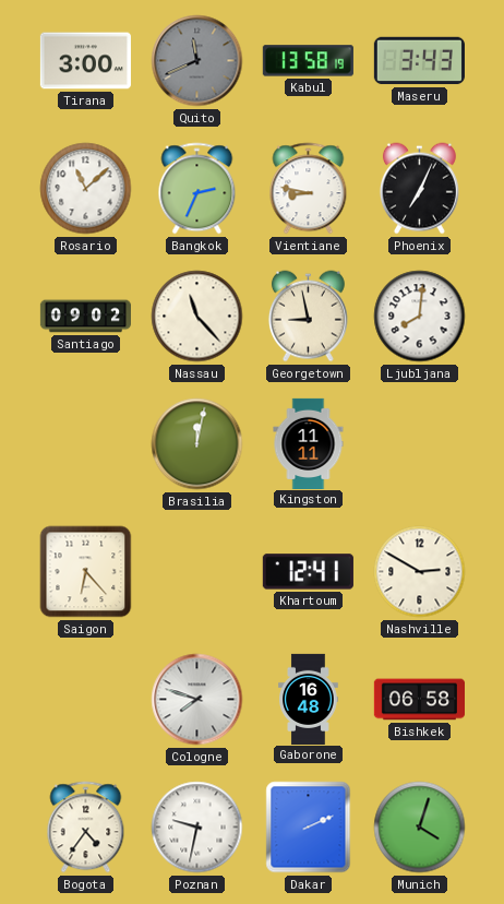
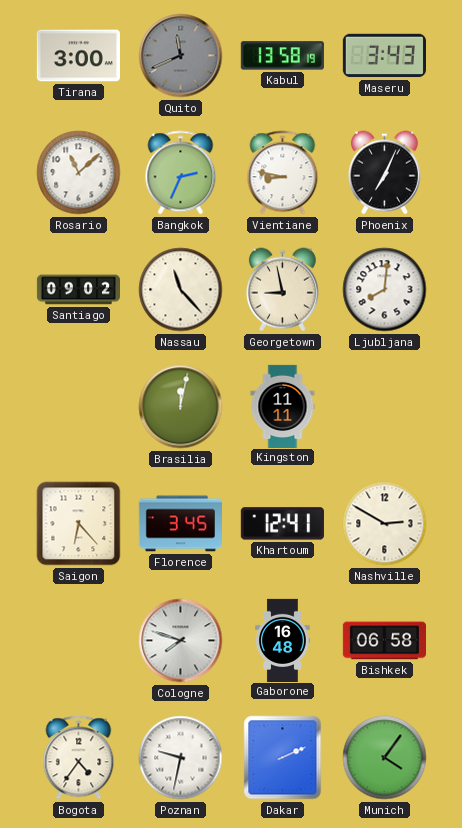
Florence: none -> 3:45 (180, 524)
Munich: 4:03 -> 4:06 (385, 758)
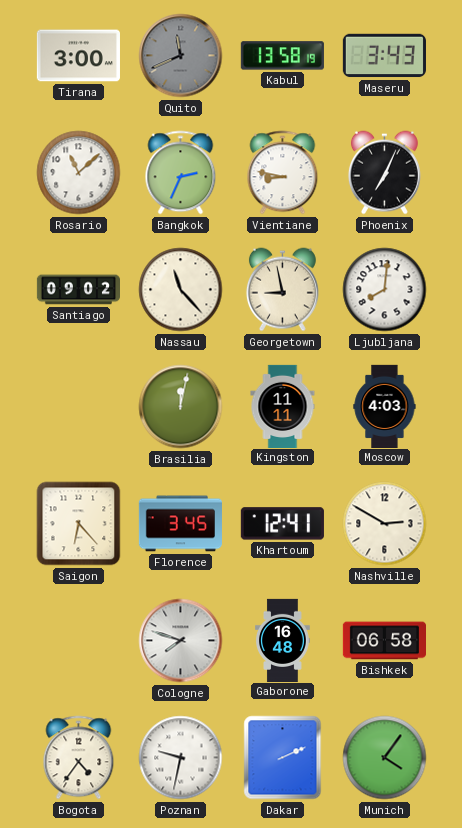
Moscow: none -> 4:03 (385, 406)
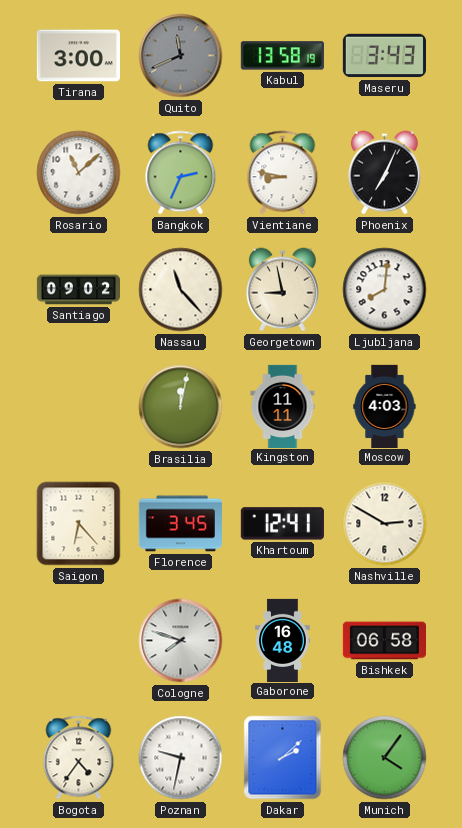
Dakar: 2:11 -> 2:08 (283, 758)
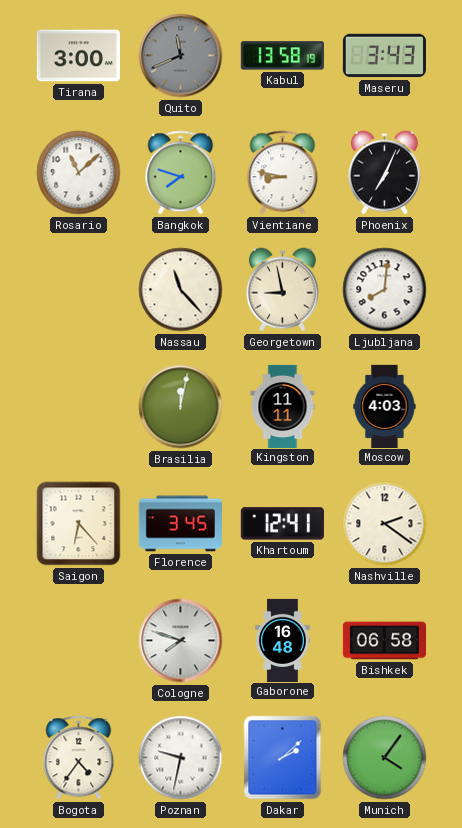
Bangkok: 2:34 -> 7:48 (181, 173)
Santiago: 09:02 -> none (78, 290)
Nashville: 2:50 -> 2:21 (385, 524)
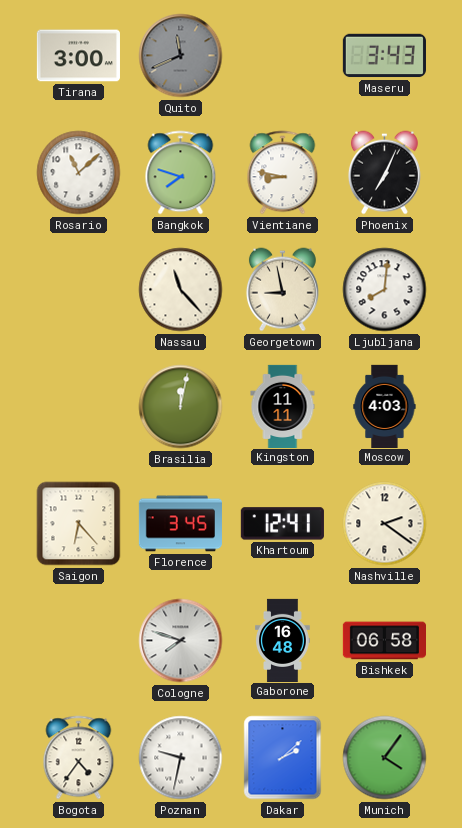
Kabul: 13:58 -> none (282, 56)
